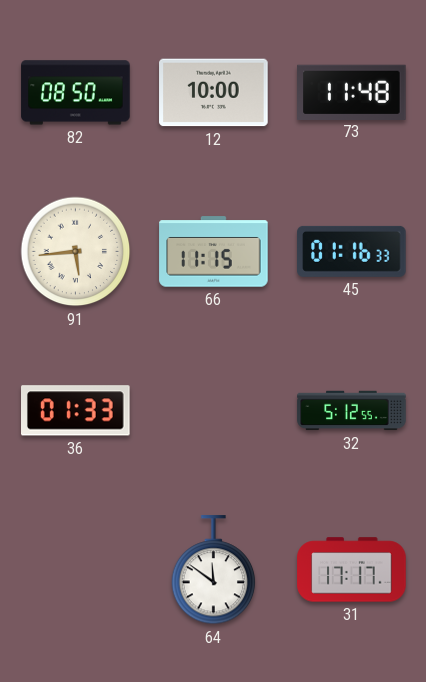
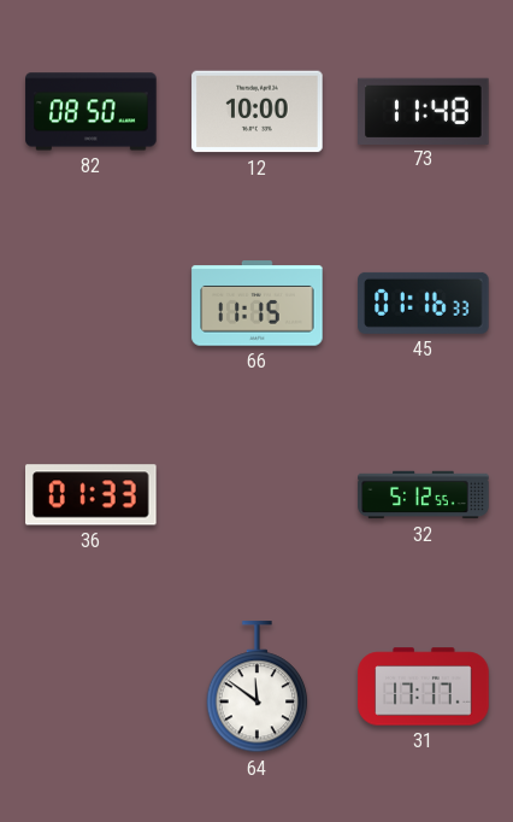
91: 5:44 -> none (76, 252)
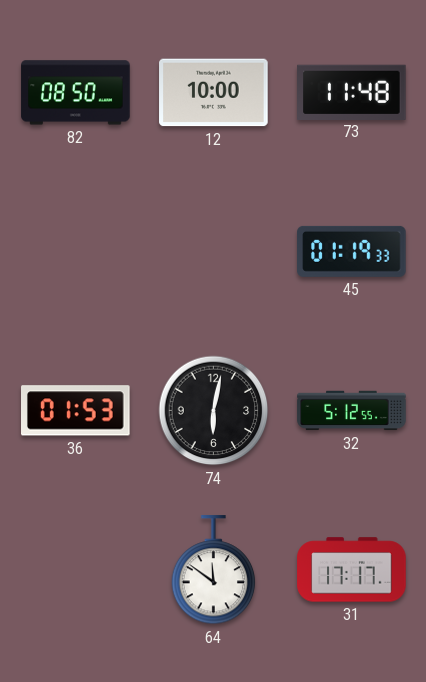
66: 11:15 -> none (258, 304)
45: 01:16 -> 01:19 (352, 251)
36: 01:33 -> 01:53 (76, 411)
74: none -> 6:02 (214, 411)
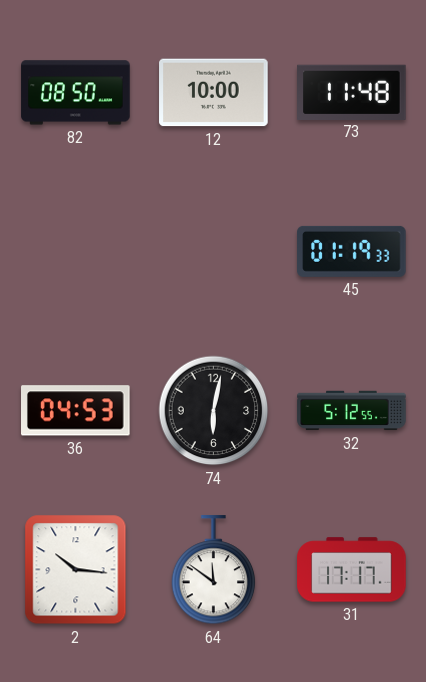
36: 01:53 -> 04:53 (76, 411)
2: none -> 10:16 (76, 570)
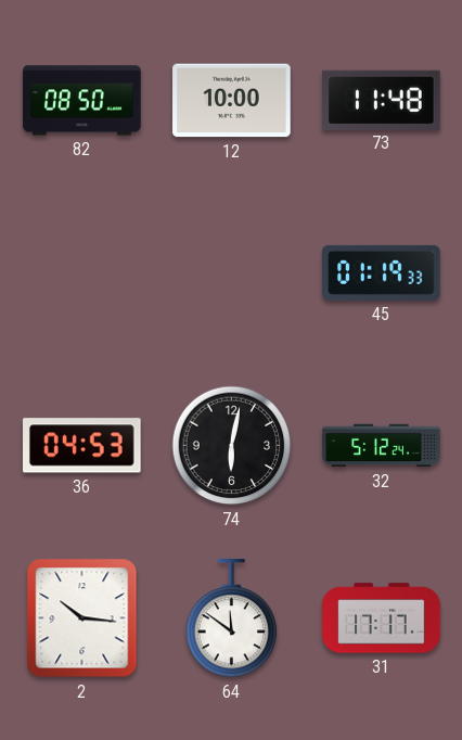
32: 5:12:55 -> 5:12:24 (382, 446)
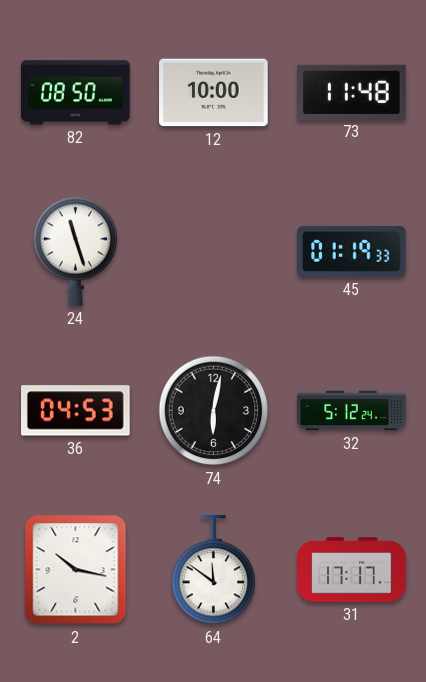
24: none -> 11:27 (76, 251)
2: 10:16 -> 10:17 (76, 570)
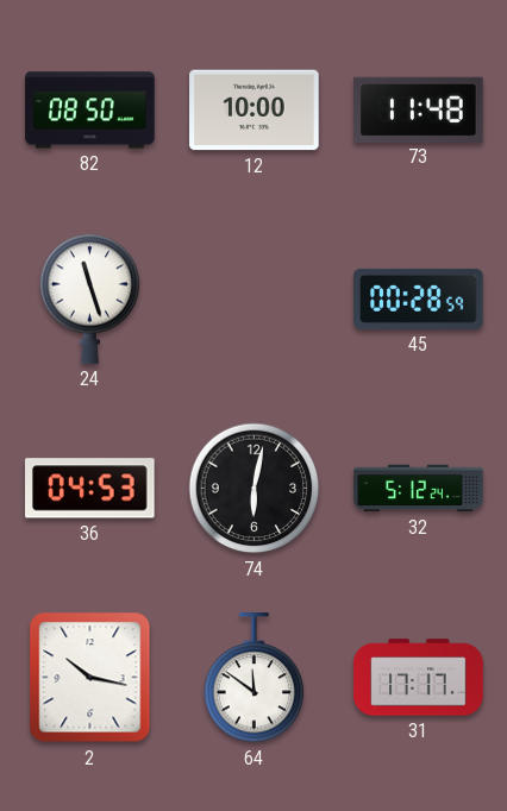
45: 01:19 -> 00:28 (419, 298)
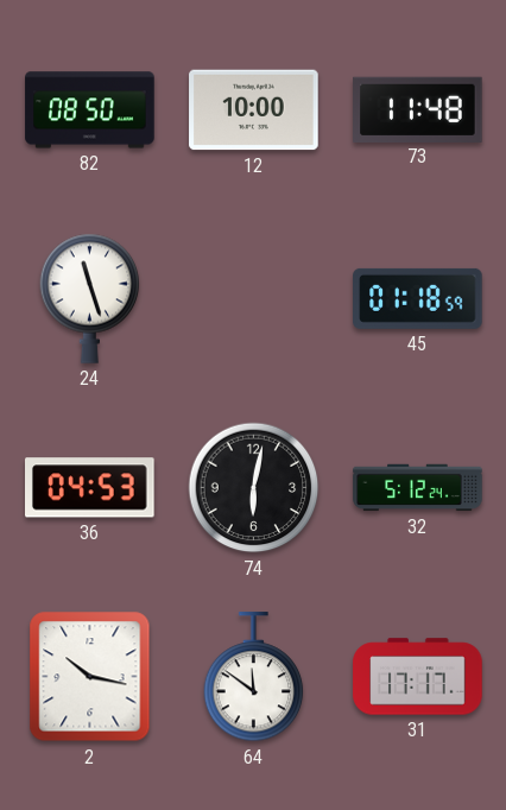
45: 00:28 -> 01:18 (418, 298)
